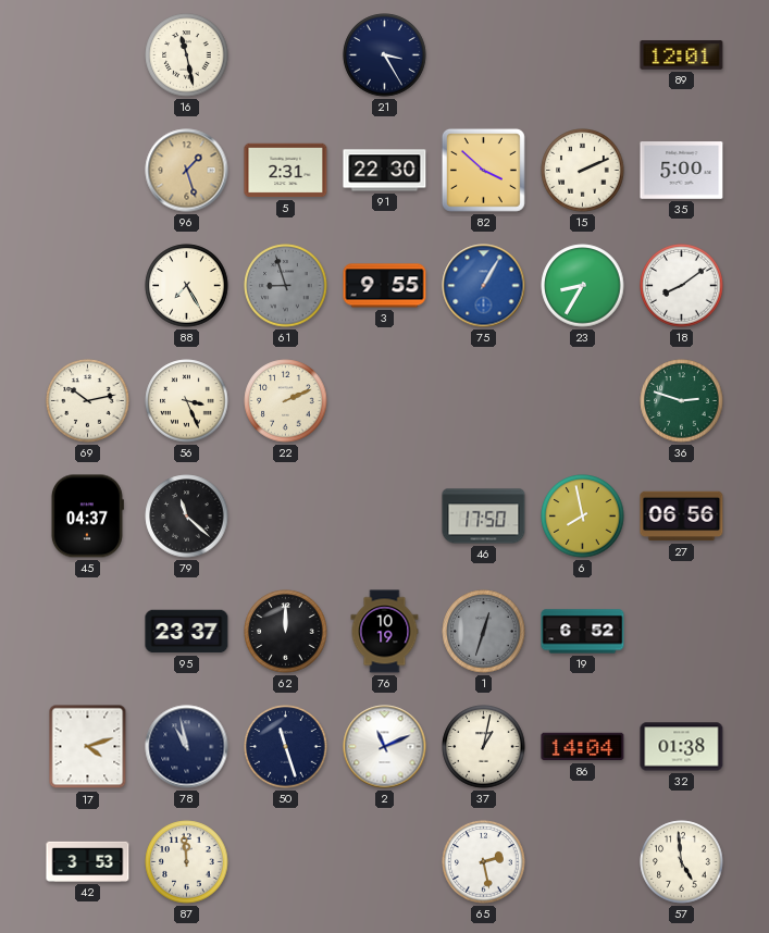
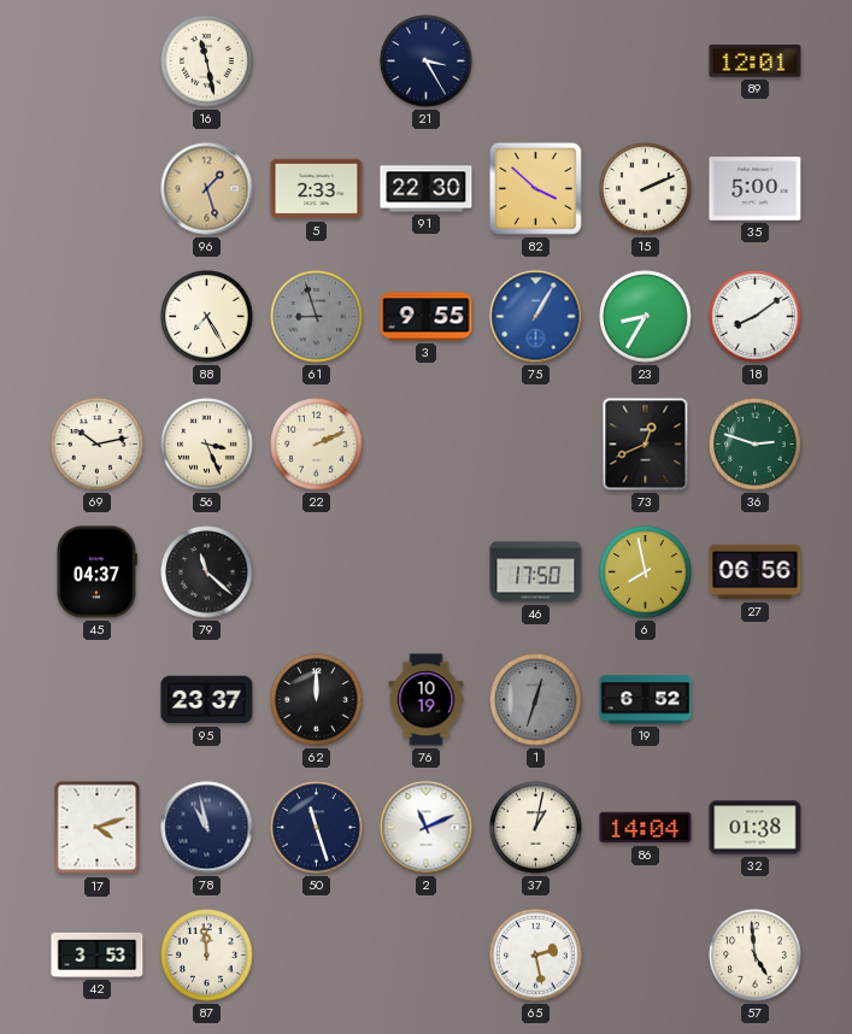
5: 2:31 -> 2:33 (317, 189)
73: none -> 12:41 (646, 445)
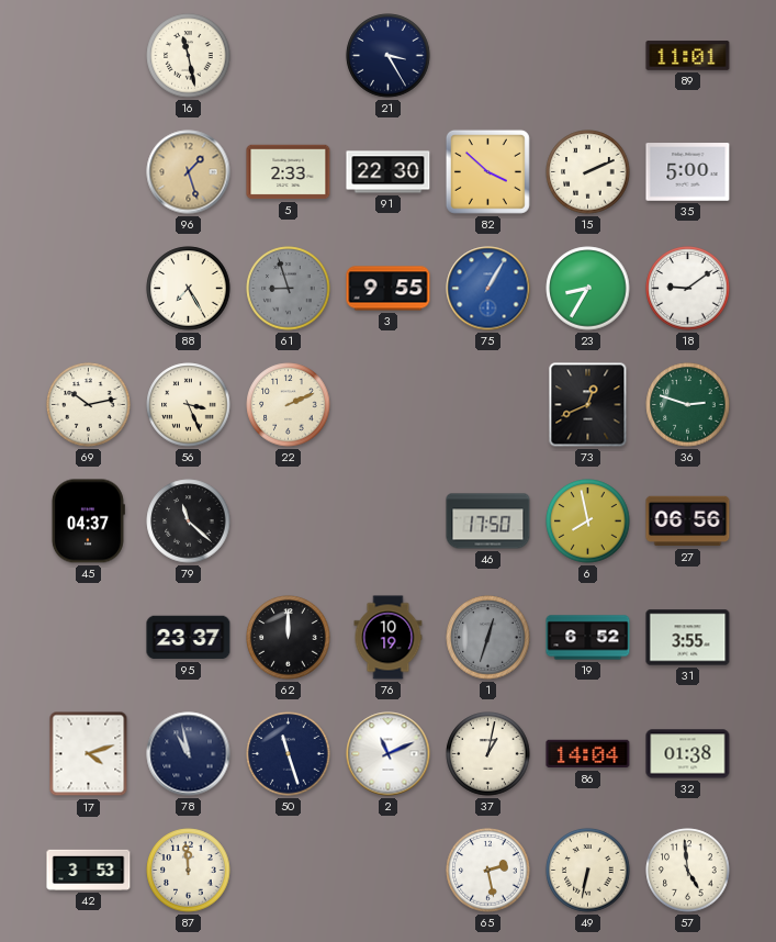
89: 12:01 -> 11:01 (688, 56)
18: 8:09 -> 9:09 (688, 289)
31: none -> 3:55 (688, 638)
49: none -> 6:32 (588, 871)
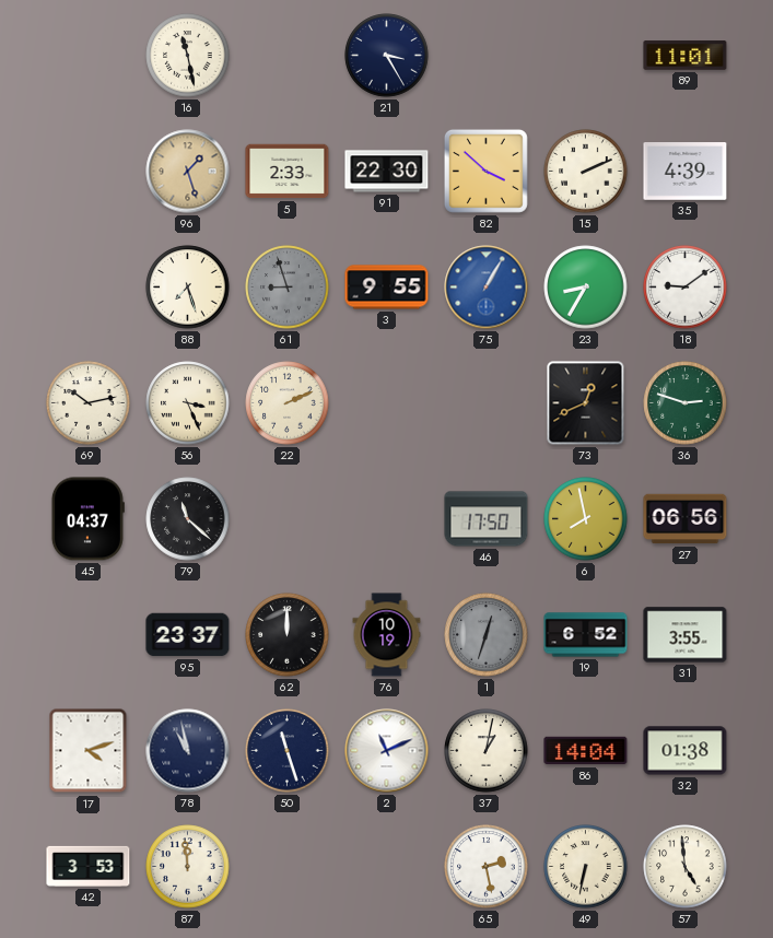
35: 5:00 -> 4:39 (686, 172)
88: 7:25 -> 7:27 (188, 288)
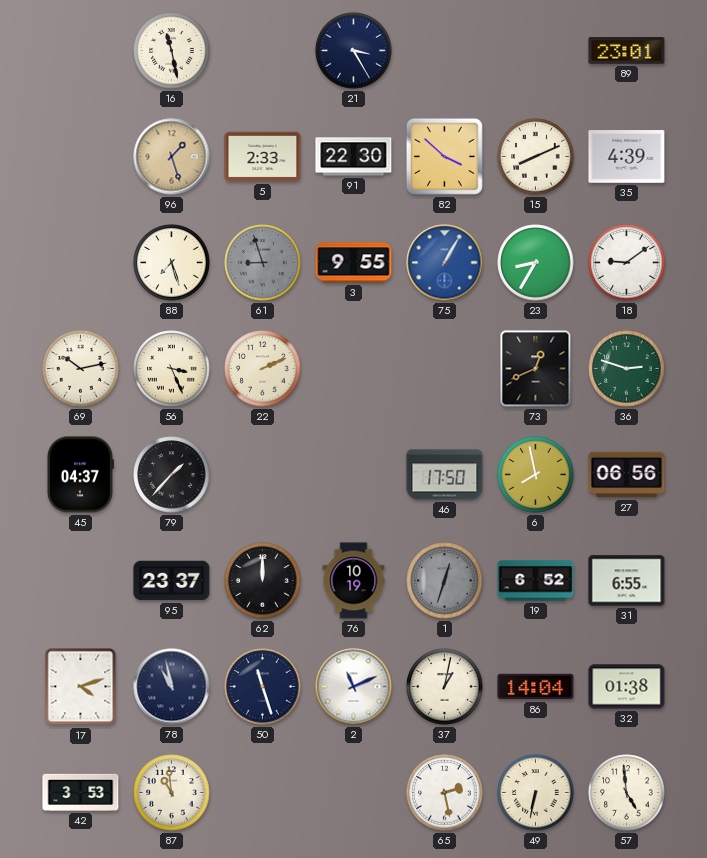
89: 11:01 -> 23:01 (627, 51)
15: 2:11 -> 8:11 (536, 157)
79: 11:22 -> 1:37 (172, 475)
31: 3:55 -> 6:55 (627, 581)
87: 11:59 -> 10:59 (172, 793)
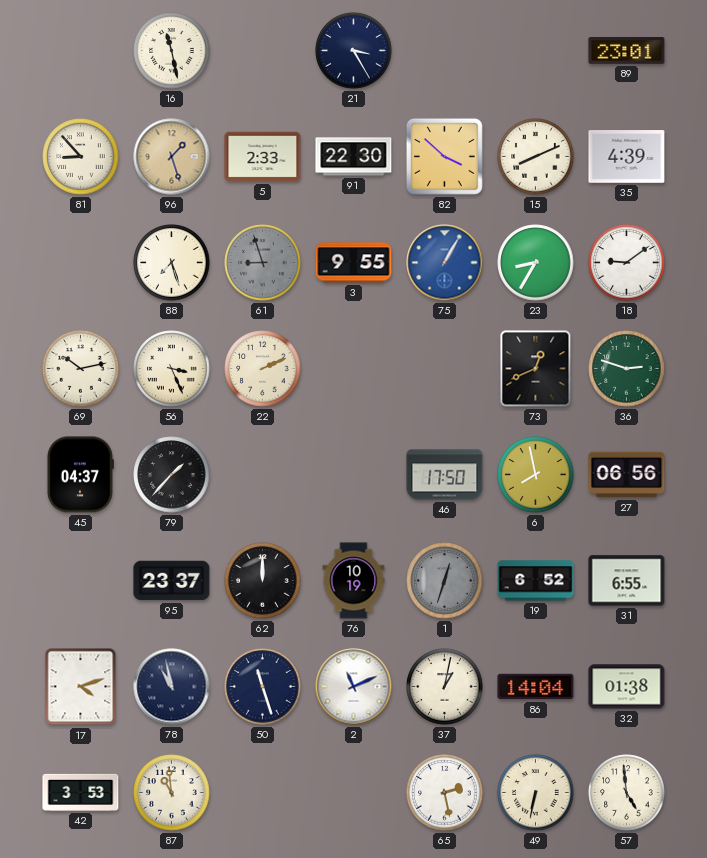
81: none -> 8:53 (81, 157)
